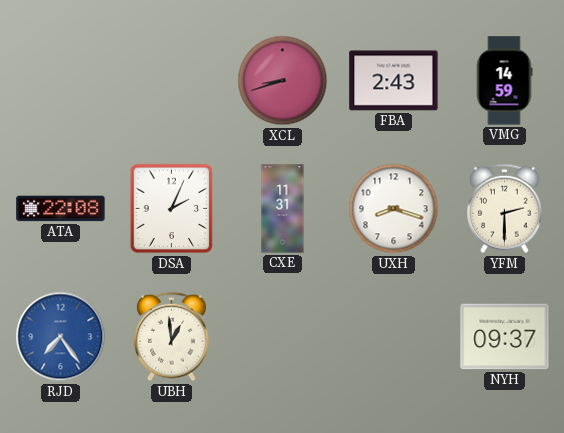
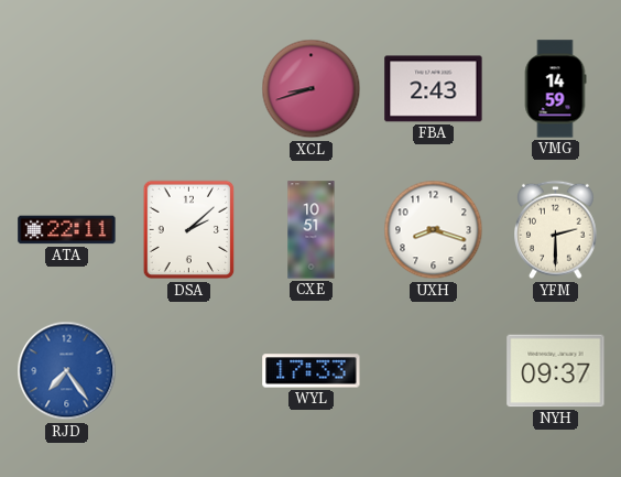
ATA: 22:08 -> 22:11 (67, 230)
DSA: 2:04 -> 2:08 (189, 230)
CXE: 11:31 -> 10:51 (312, 230)
UBH: 12:59 -> none (172, 337)
WYL: none -> 17:33 (312, 371)
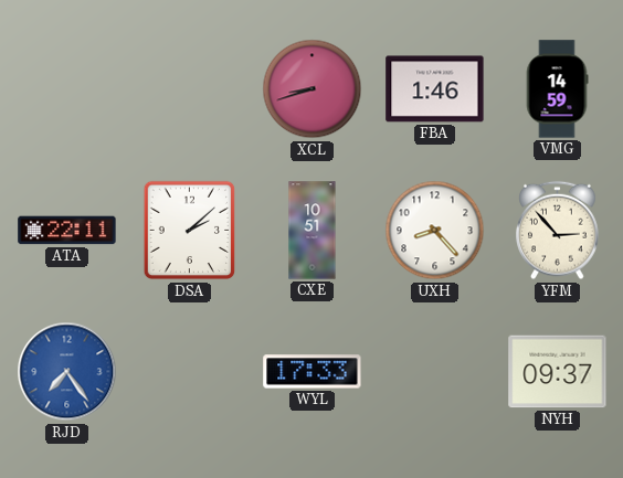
FBA: 2:43 -> 1:46 (435, 89)
UXH: 8:18 -> 8:23 (435, 231)
YFM: 2:30 -> 2:53 (558, 231)
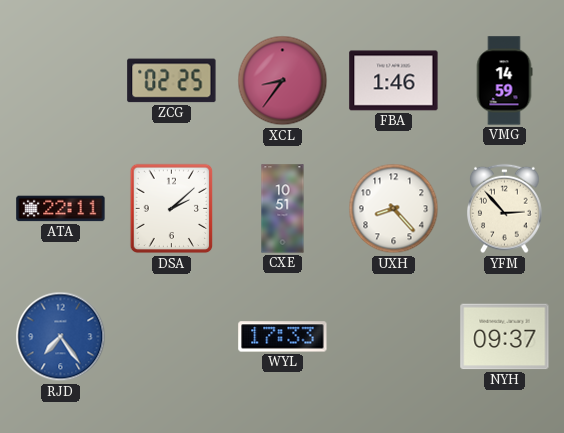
ZCG: none -> 02:25 (172, 81)
XCL: 8:42 -> 8:36 (283, 81)
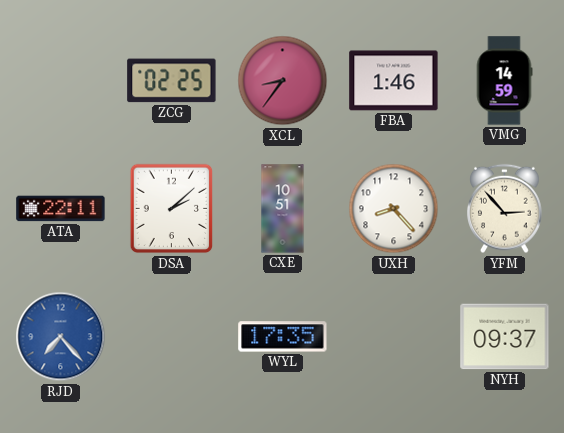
RJD: 7:24 -> 7:23 (61, 337)
WYL: 17:33 -> 17:35 (283, 337)
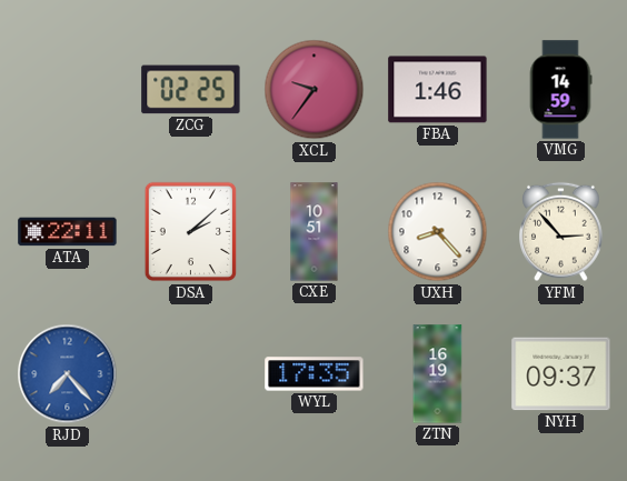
XCL: 8:36 -> 9:36 (315, 90)
ZTN: none -> 16:19 (438, 374)
